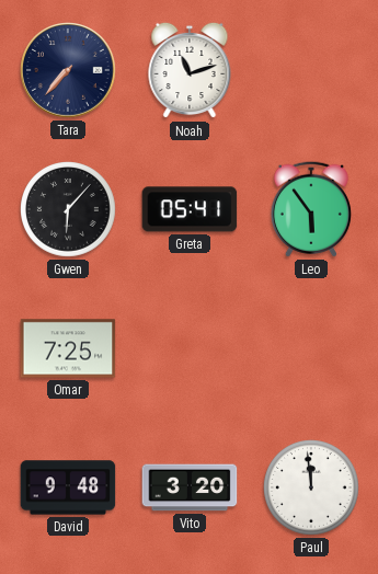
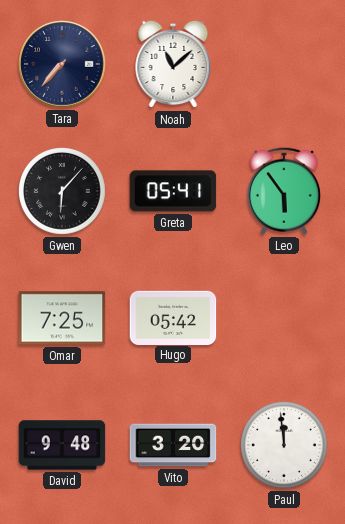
Noah: 11:12 -> 11:08 (173, 64)
Hugo: none -> 05:42 (173, 317)
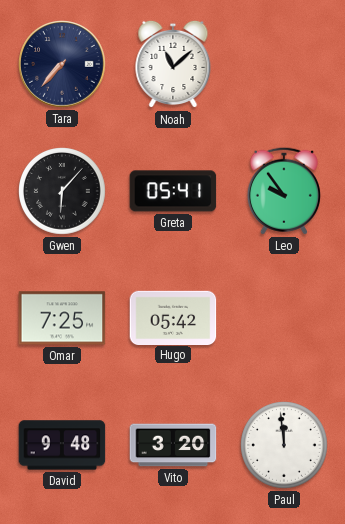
Leo: 5:54 -> 9:54 (284, 191)
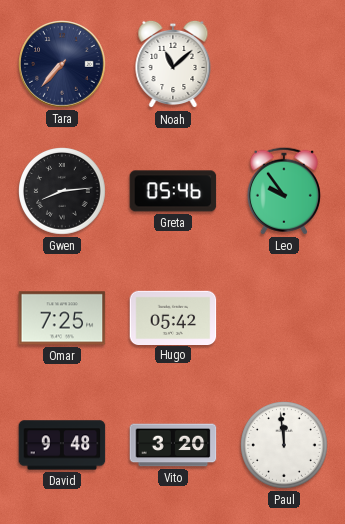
Gwen: 6:07 -> 8:14 (63, 192)
Greta: 05:41 -> 05:46 (173, 191)
